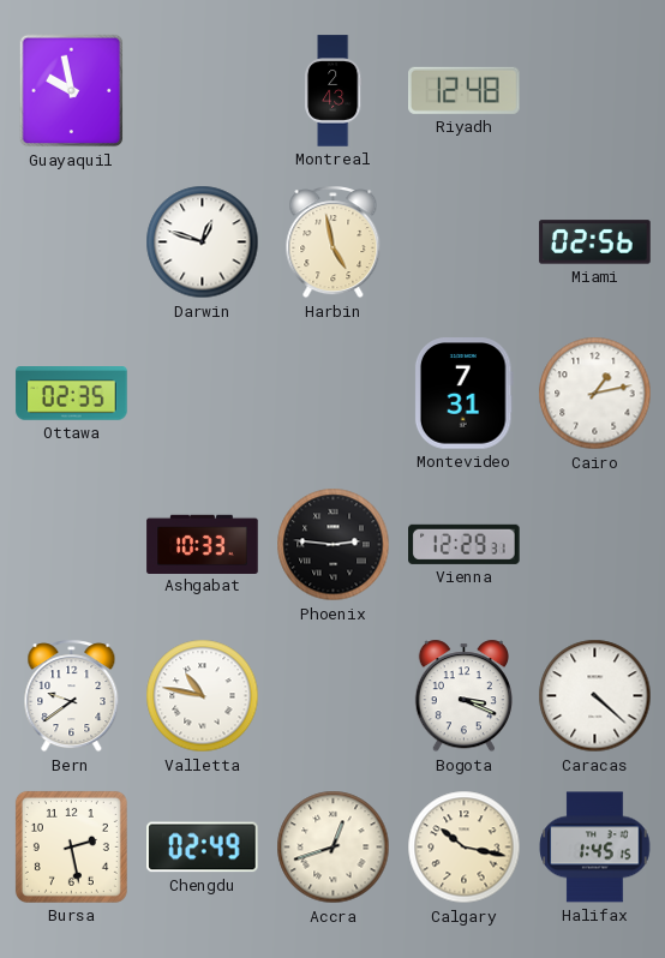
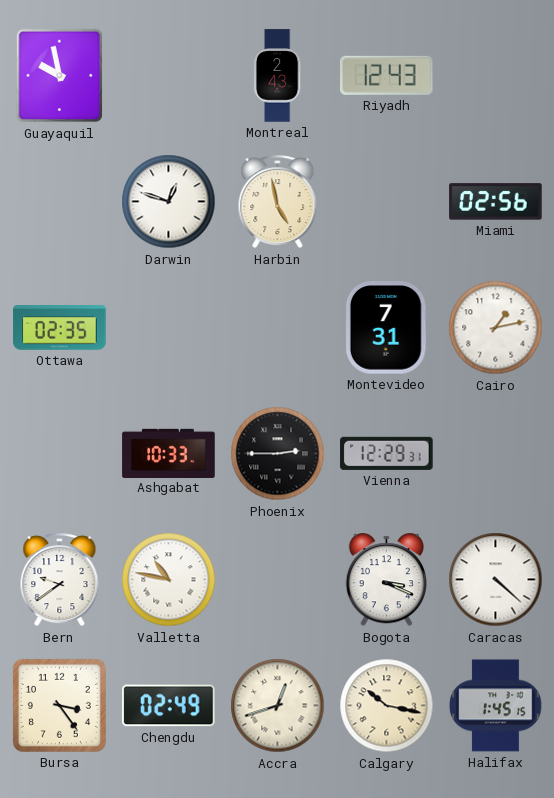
Riyadh: 12:48 -> 12:43 (387, 75)
Phoenix: 2:46 -> 2:45 (278, 454)
Bursa: 2:28 -> 3:24 (59, 705)
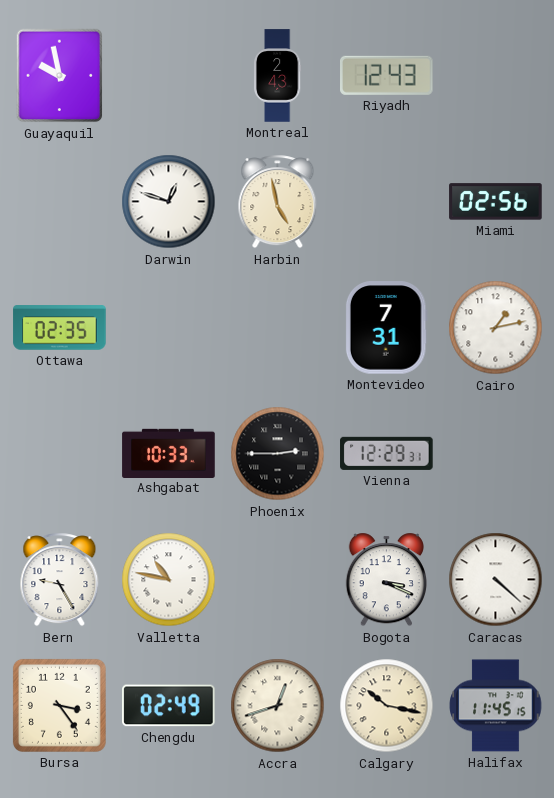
Bern: 9:39 -> 9:25 (60, 580)
Halifax: 1:45 -> 11:45 (496, 706)
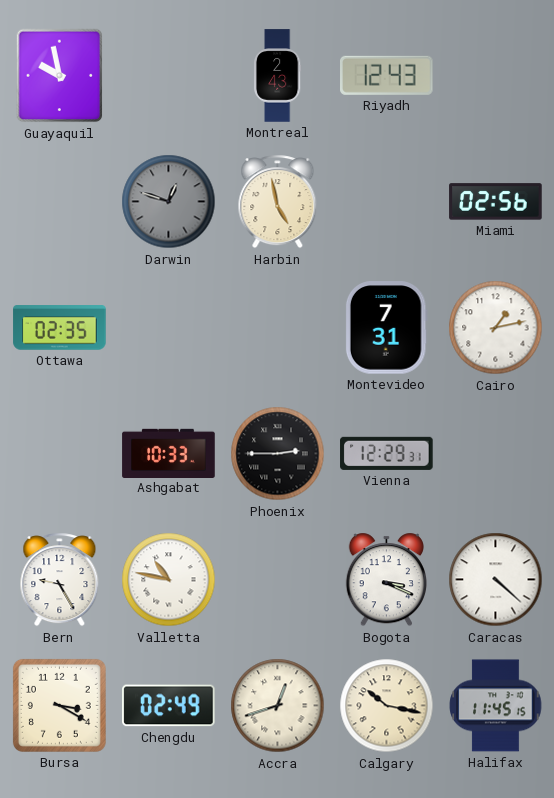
Darwin dial: white -> grey (169, 202)
Bursa: 3:24 -> 3:20 (59, 705)
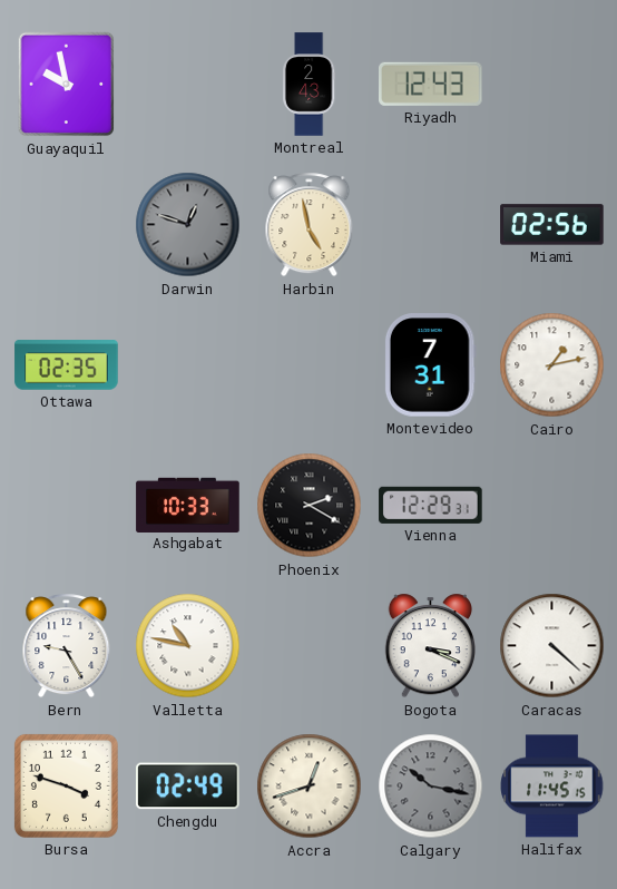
Phoenix: 2:45 -> 2:20 (310, 506)
Bursa: 3:20 -> 3:48 (66, 785)
Calgary dial: cream -> grey (431, 787)
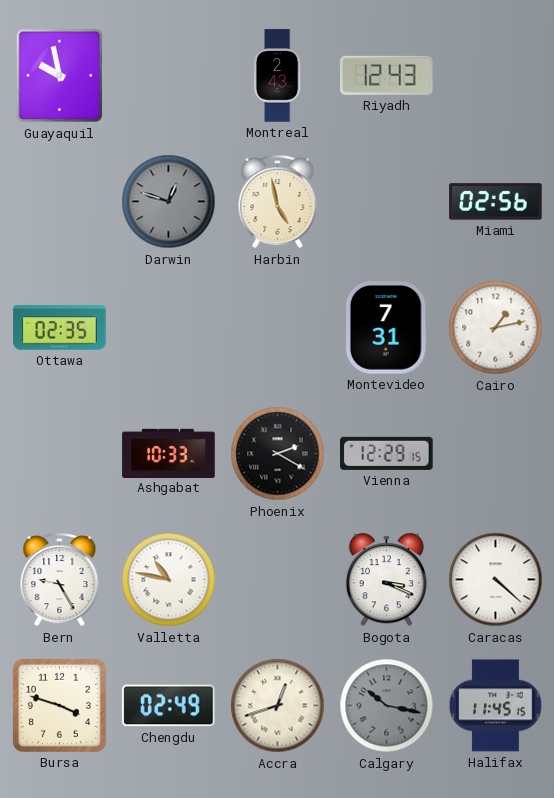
Vienna: 12:29:31 -> 12:29:15 (387, 453)
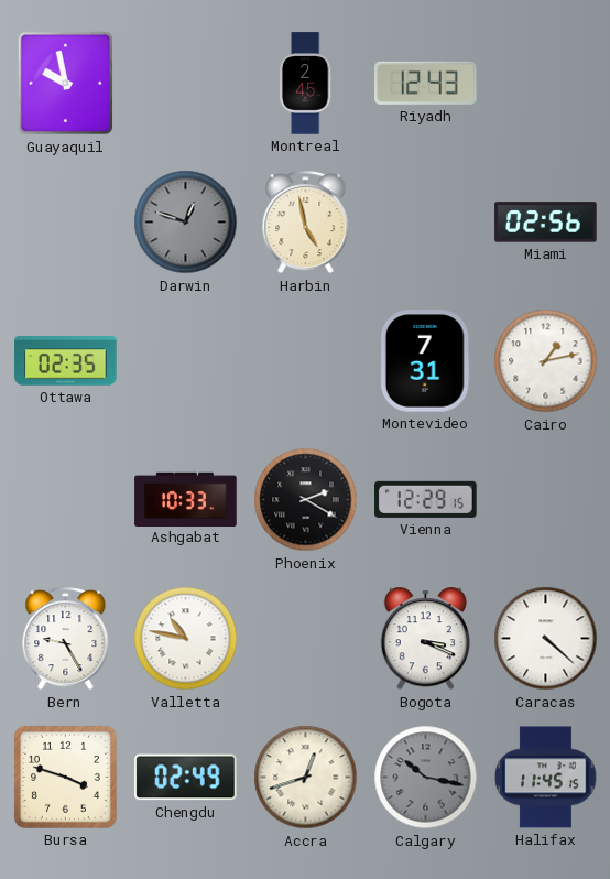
Montreal: 2:43 -> 2:45 (305, 84)
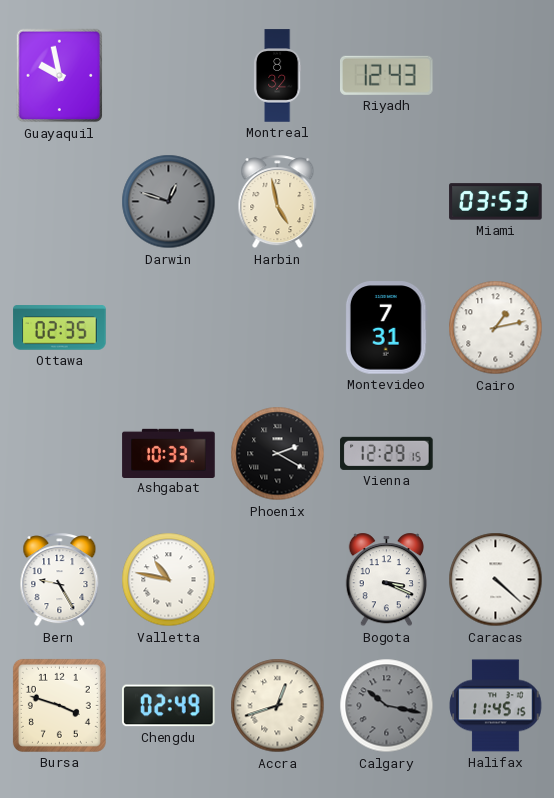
Montreal: 2:45 -> 8:32 (277, 76)
Miami: 02:56 -> 03:53 (496, 202)
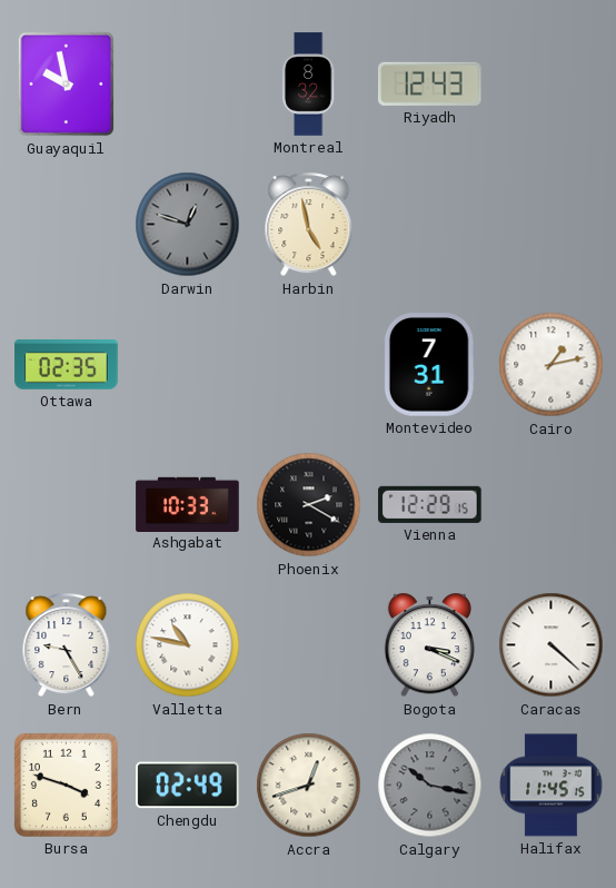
Miami: 03:53 -> none (496, 202)
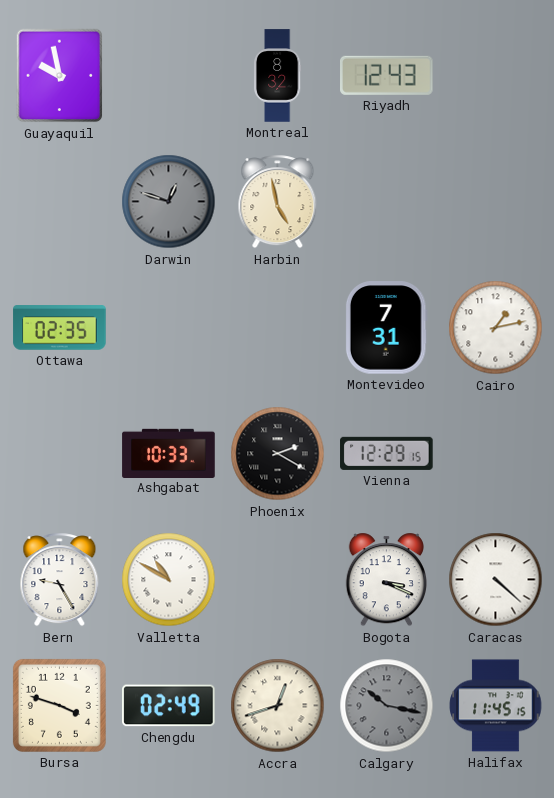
Valletta: 10:47 -> 10:50 (169, 580)
